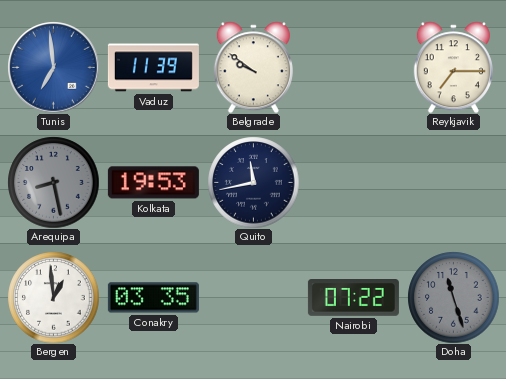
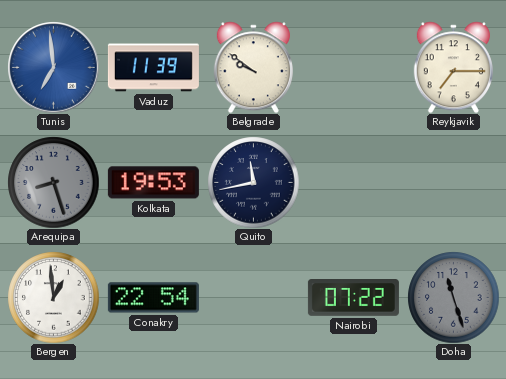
Arequipa: 8:28 -> 8:27 (53, 182)
Conakry: 03:35 -> 22:54 (153, 298)
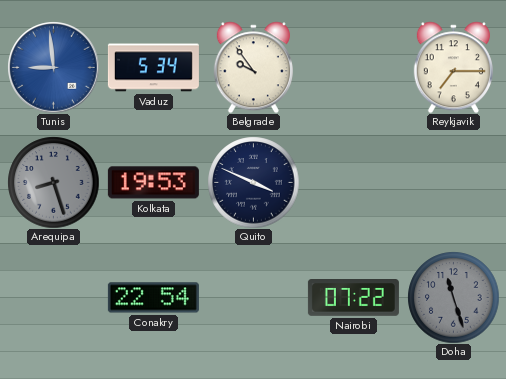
Tunis: 6:59 -> 8:59 (53, 67)
Vaduz: 11:39 -> 5:34 (153, 68)
Belgrade: 9:51 -> 9:54 (253, 67)
Quito: 11:43 -> 3:49 (253, 182)
Bergen: 12:59 -> none (53, 297)
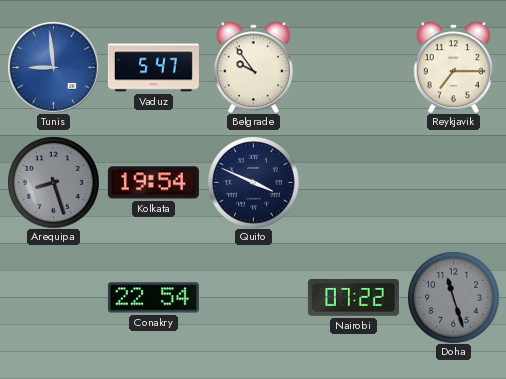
Vaduz: 5:34 -> 5:47 (153, 68)
Kolkata: 19:53 -> 19:54 (153, 183)
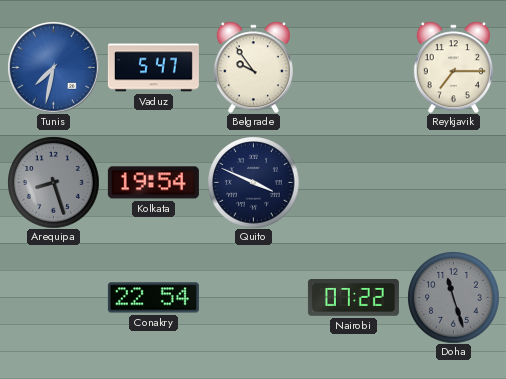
Tunis: 8:59 -> 7:32 (53, 67)
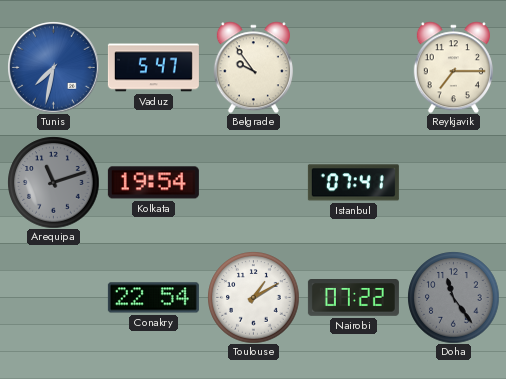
Arequipa: 8:27 -> 11:12 (53, 182)
Quito: 3:49 -> none (253, 182)
Istanbul: none -> 07:41 (353, 183)
Toulouse: none -> 1:10 (253, 297)
Doha: 11:27 -> 11:24 (453, 297)
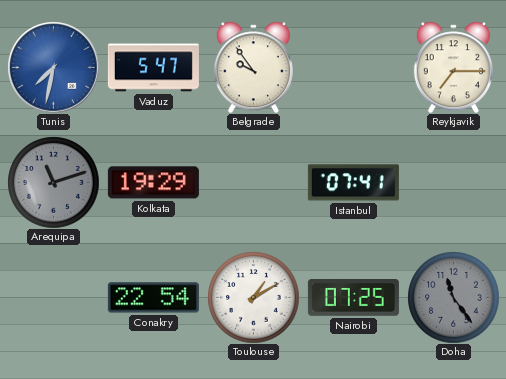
Kolkata: 19:54 -> 19:29 (153, 183)
Nairobi: 07:22 -> 07:25 (353, 298)
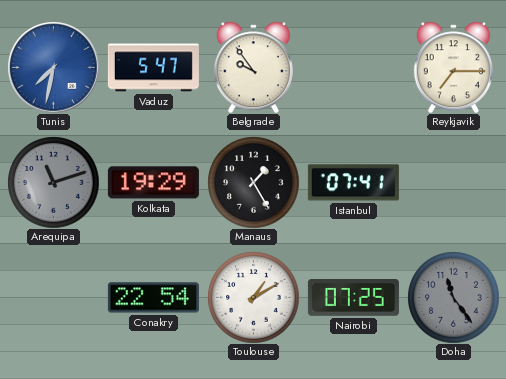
Manaus: none -> 1:25 (253, 182)
